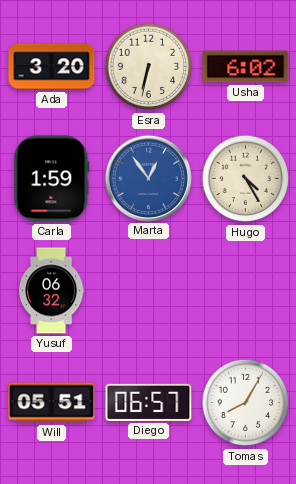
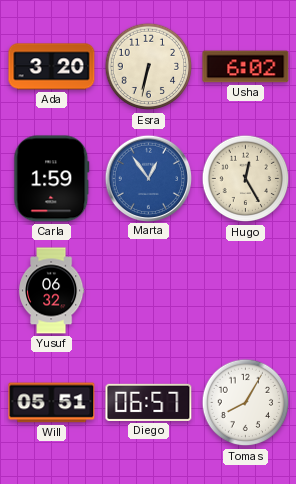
Hugo: 4:25 -> 12:25 (246, 179)
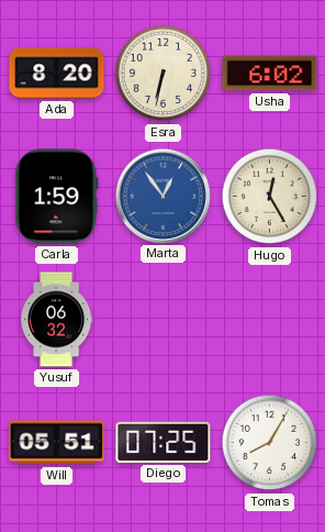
Ada: 3:20 -> 8:20 (57, 74)
Diego: 06:57 -> 07:25 (164, 442)
